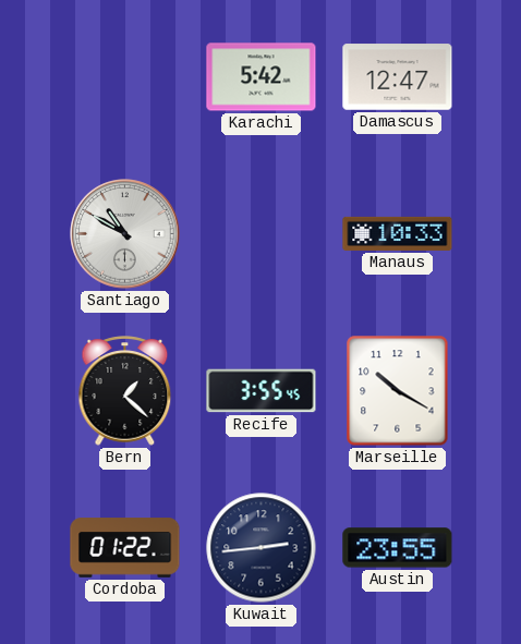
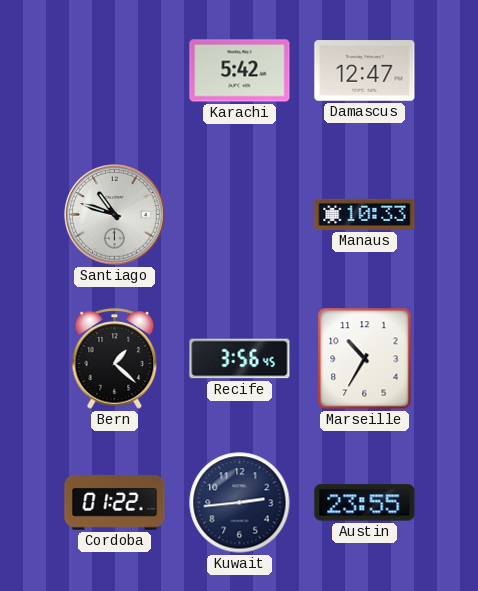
Santiago: 10:50 -> 10:48 (115, 215)
Recife: 3:55 -> 3:56 (240, 359)
Marseille: 10:20 -> 10:35 (365, 359)
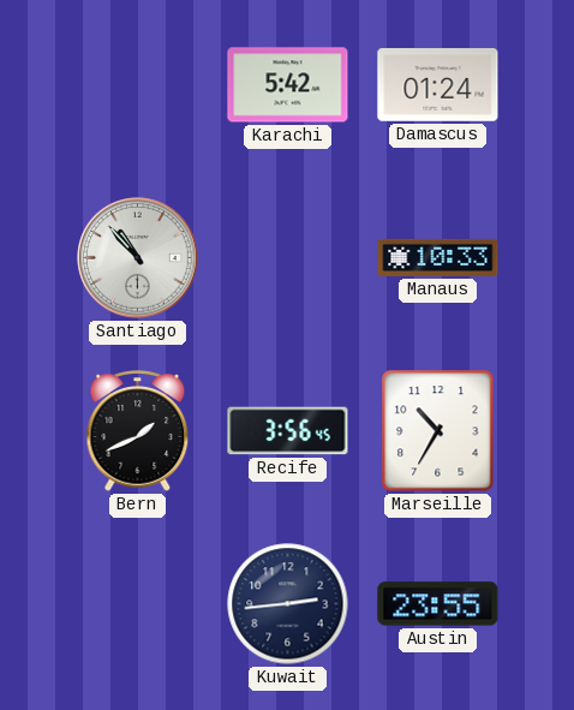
Damascus: 12:47 -> 01:24 (438, 85)
Santiago: 10:48 -> 10:53 (138, 258)
Bern: 1:22 -> 1:41 (138, 431)
Cordoba: 01:22 -> none (115, 503)
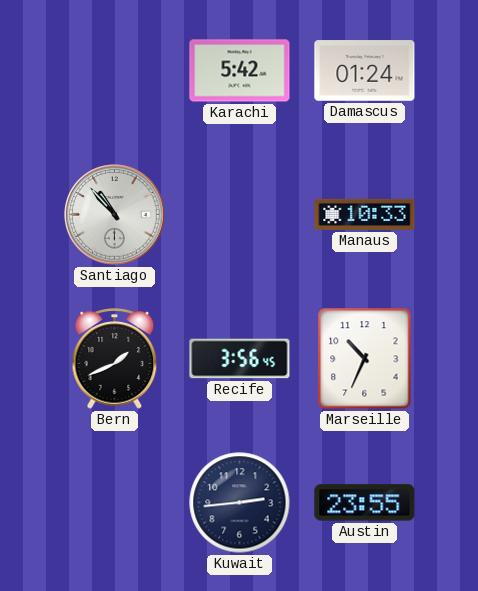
Marseille: 10:35 -> 10:34 (365, 359)
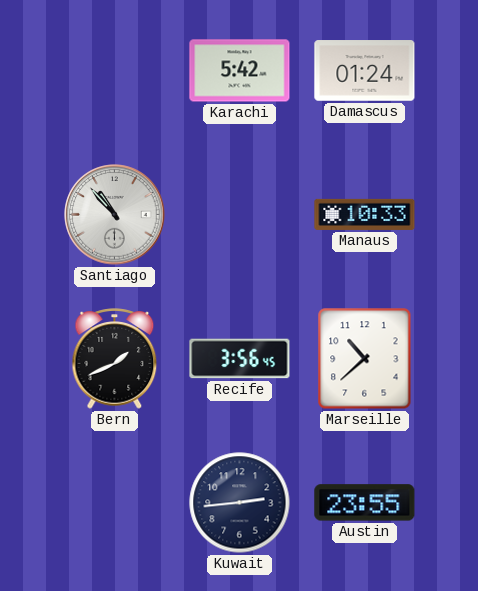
Marseille: 10:34 -> 10:38 (365, 359)
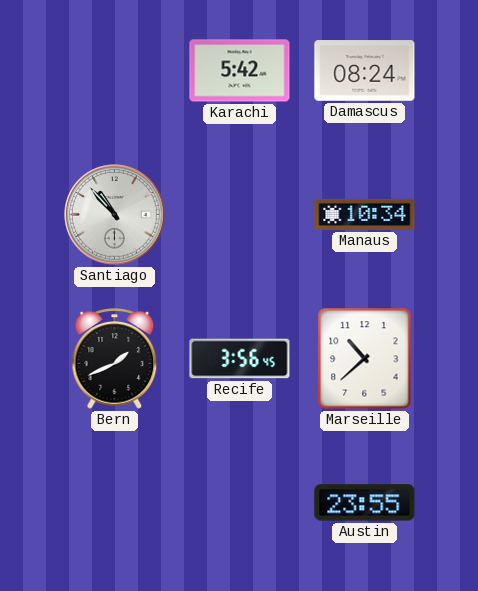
Damascus: 01:24 -> 08:24 (365, 71)
Manaus: 10:33 -> 10:34 (365, 214)
Kuwait: 2:44 -> none (240, 503)
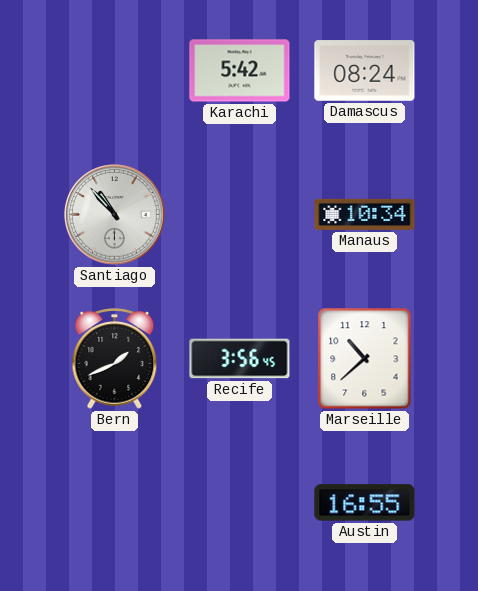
Austin: 23:55 -> 16:55 (365, 503)
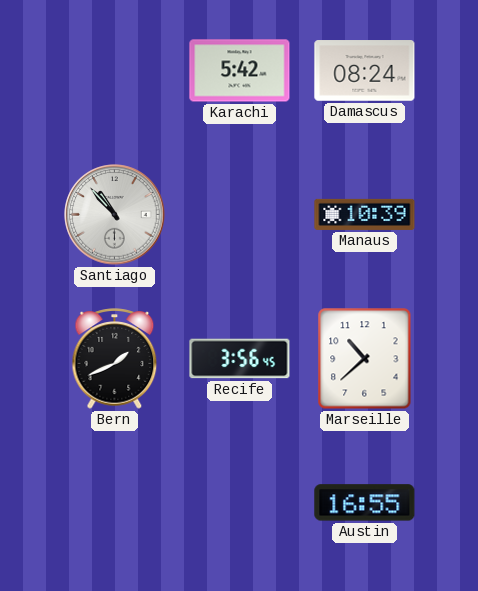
Manaus: 10:34 -> 10:39 (365, 214)
